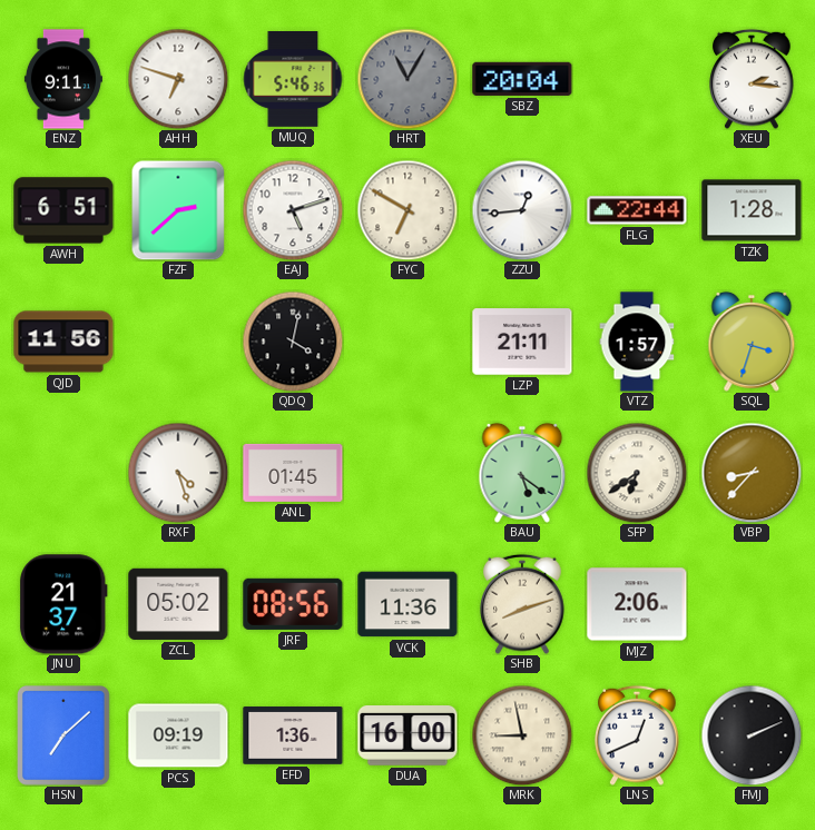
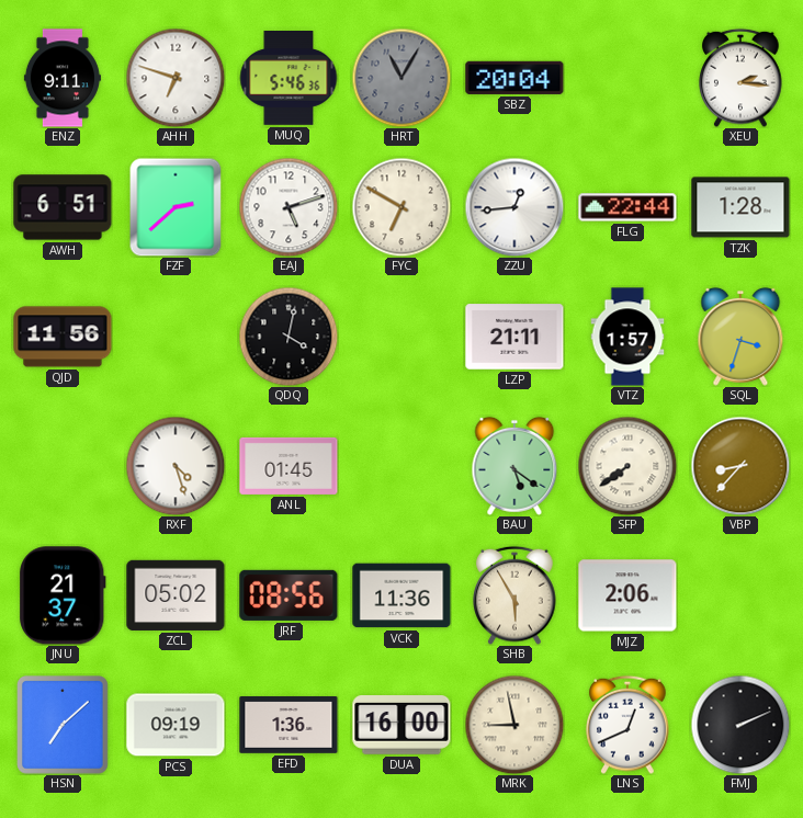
SFP: 6:39 -> 7:39 (627, 466)
SHB: 8:12 -> 5:55 (514, 595)
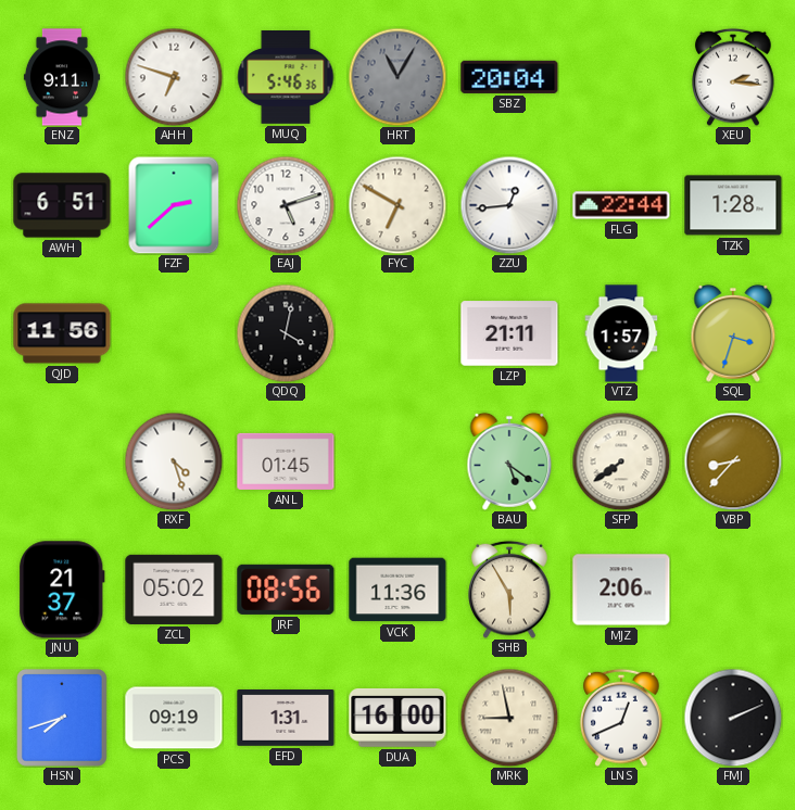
HSN: 7:08 -> 7:42 (63, 719)
EFD: 1:36 -> 1:31 (286, 719)
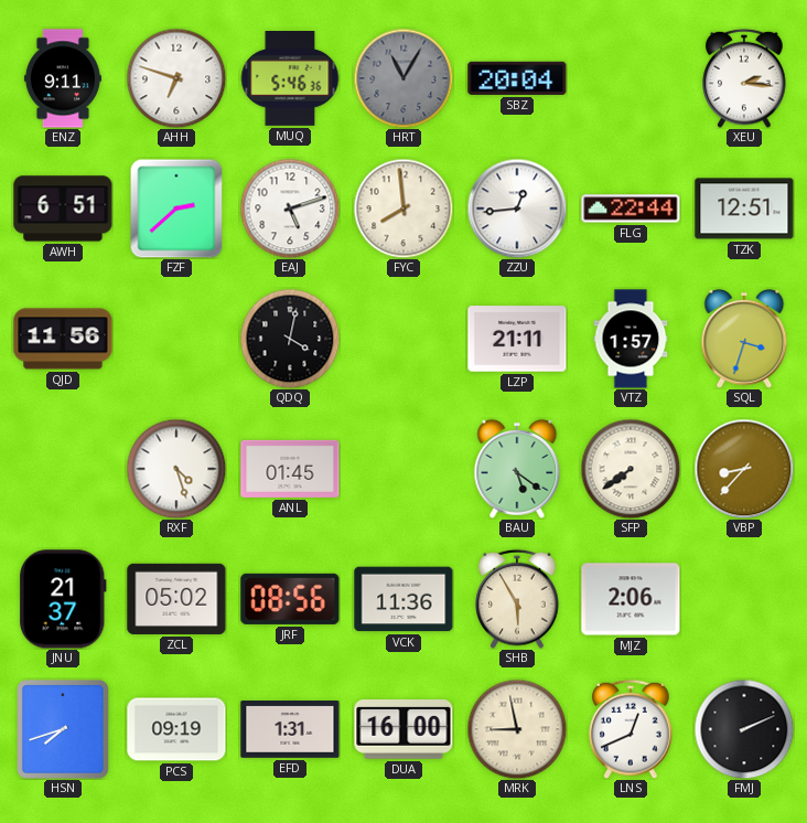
FYC: 6:50 -> 7:59 (403, 209)
TZK: 1:28 -> 12:51 (744, 209)
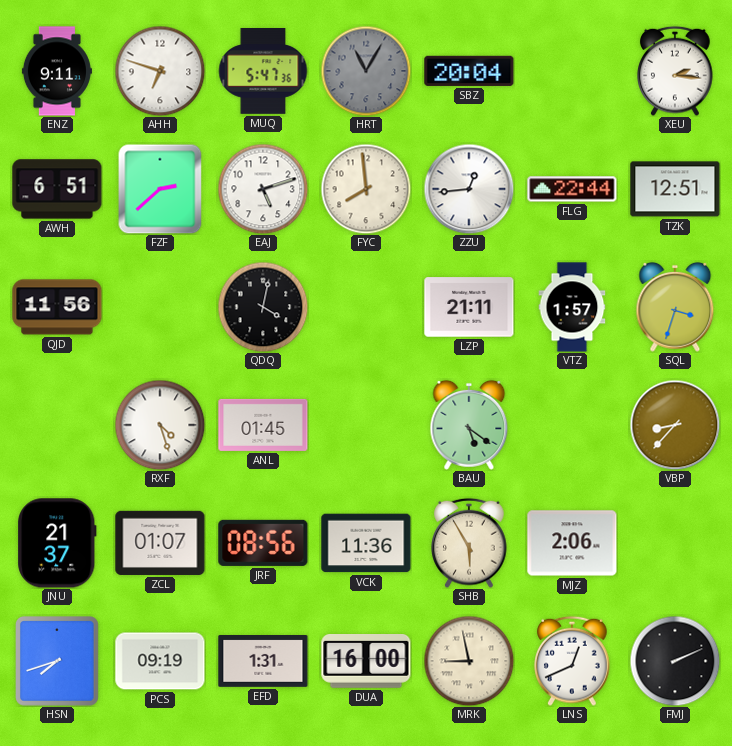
MUQ: 5:46 -> 5:47 (263, 72)
SFP: 7:39 -> none (631, 469)
ZCL: 05:02 -> 01:07 (160, 543)
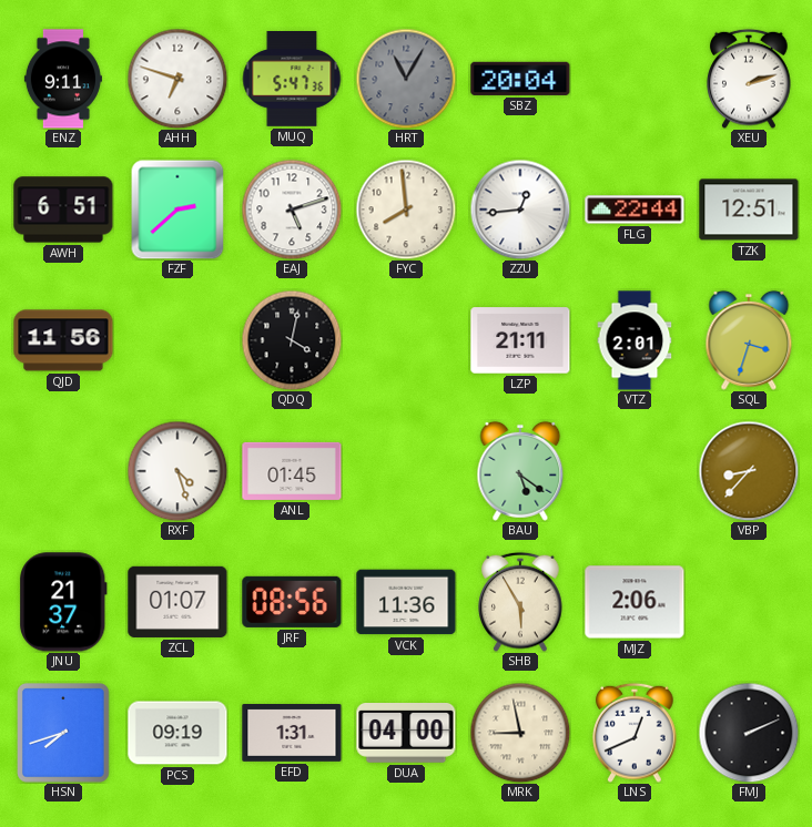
XEU: 2:16 -> 2:12 (749, 79)
VTZ: 1:57 -> 2:01 (635, 340)
DUA: 16:00 -> 04:00 (406, 734)
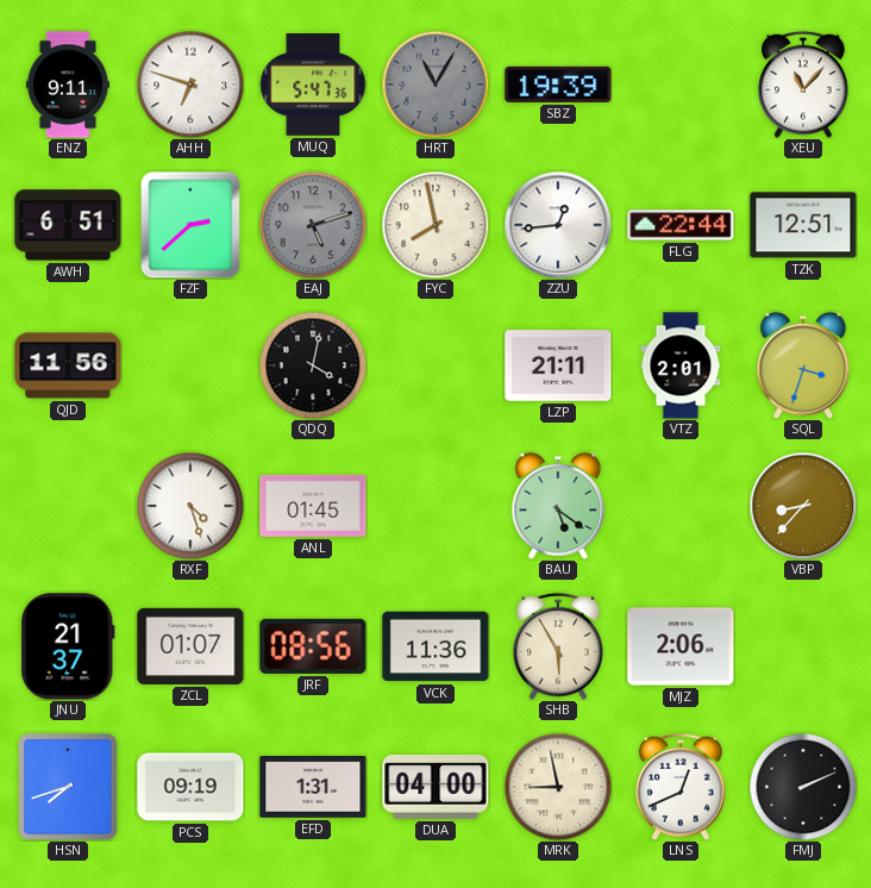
SBZ: 20:04 -> 19:39 (558, 85)
XEU: 2:12 -> 11:07 (803, 85)
EAJ dial: white -> grey (313, 225)
FYC: 7:59 -> 7:58 (435, 225)
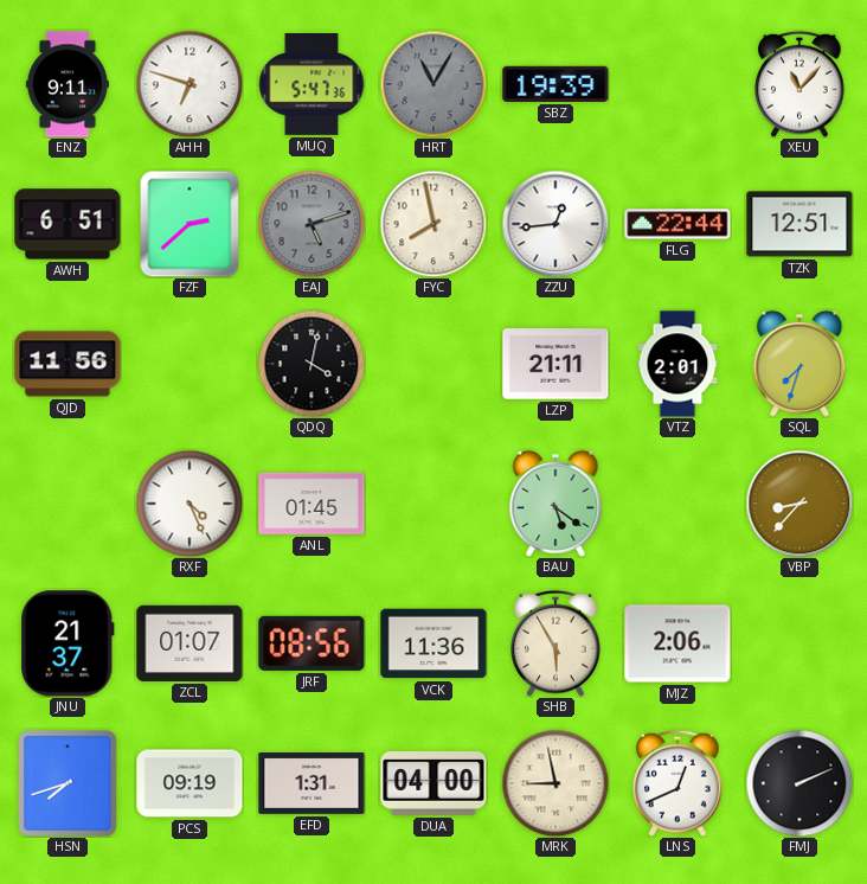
SQL: 3:33 -> 7:33 (799, 364)
RXF: 4:27 -> 4:26 (190, 504)
